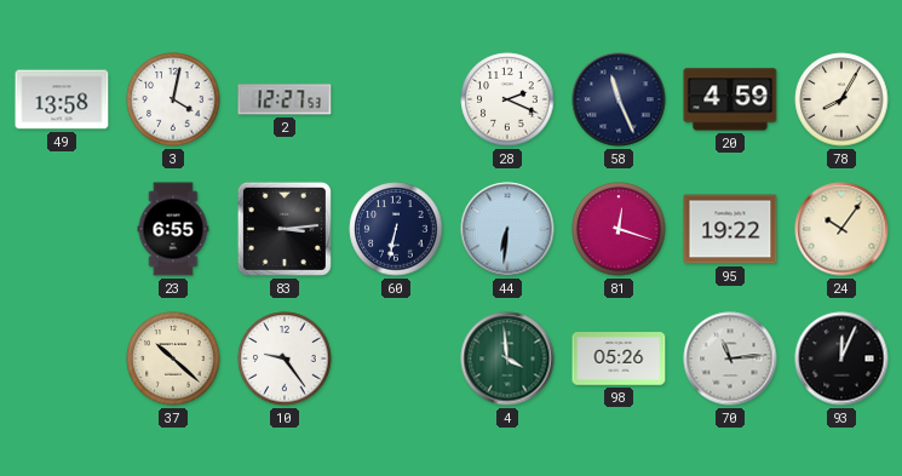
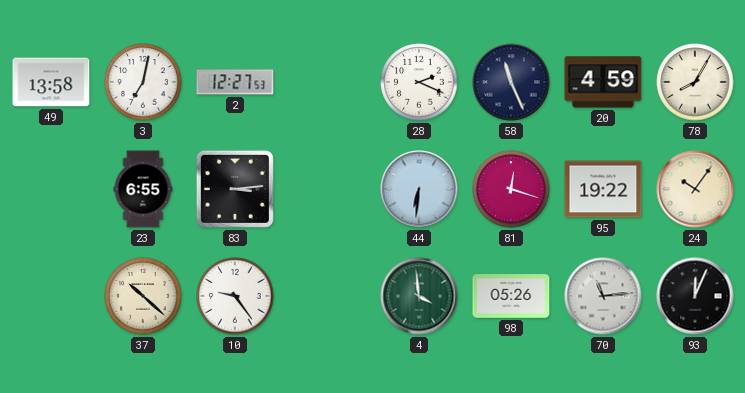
3: 4:02 -> 7:02 (143, 82)
60: 6:32 -> none (396, 229)
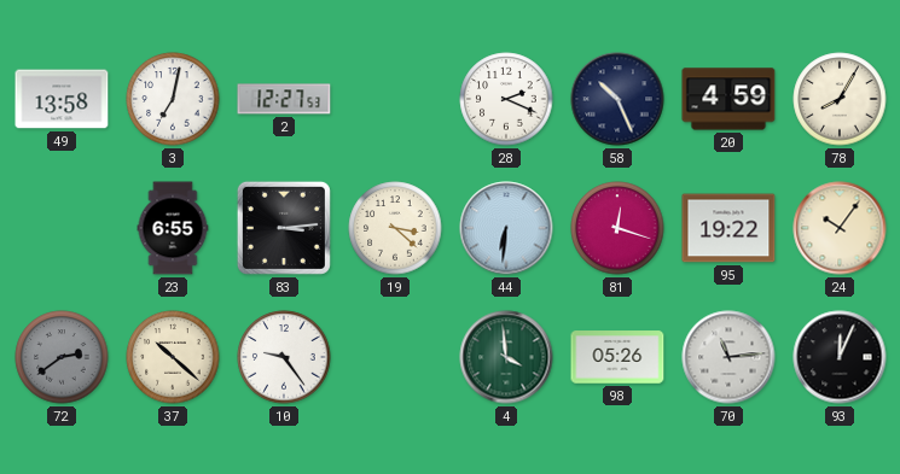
58: 11:26 -> 10:26 (617, 99)
19: none -> 3:22 (395, 228)
72: none -> 2:39 (62, 357)
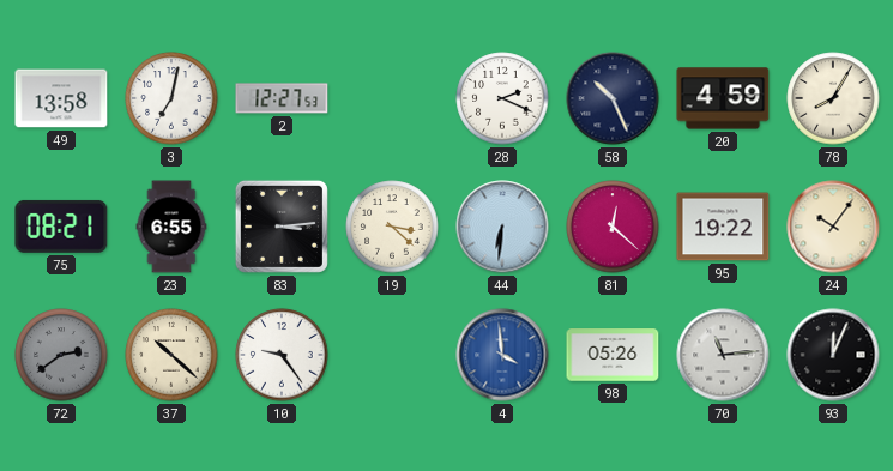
75: none -> 08:21 (61, 227)
81: 12:18 -> 12:22 (613, 227)
4 dial: green -> blue (502, 355)
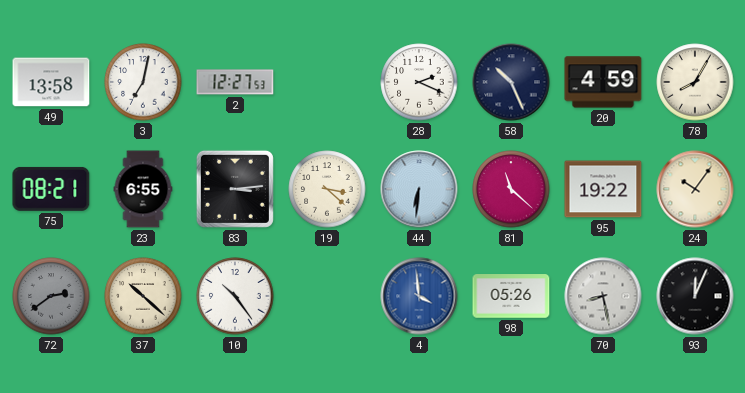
81: 12:22 -> 11:22 (511, 189)
10: 9:24 -> 10:24 (235, 296)
70: 11:14 -> 8:28 (603, 296)
